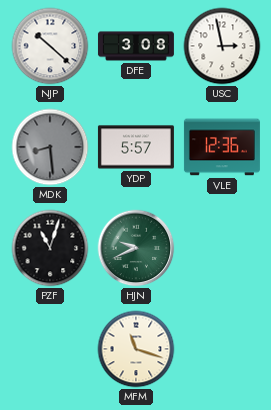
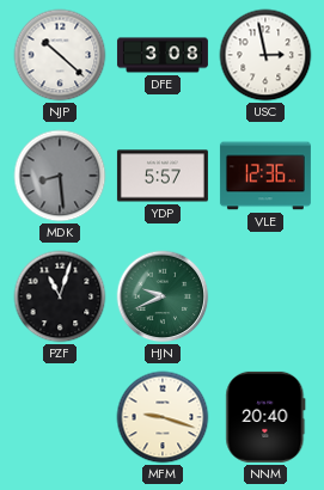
MFM: 11:18 -> 9:18 (163, 417)
NNM: none -> 20:40 (265, 417)
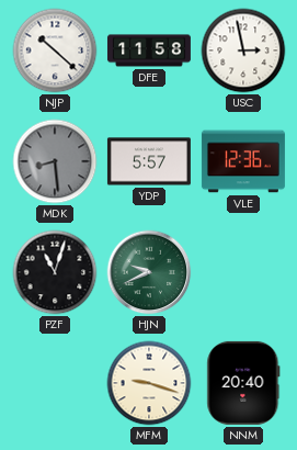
DFE: 3:08 -> 11:58 (149, 50)
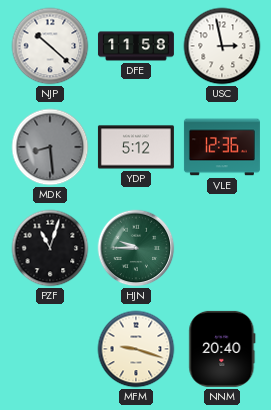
YDP: 5:57 -> 5:12 (136, 147)
HJN: 9:41 -> 9:45 (136, 248)
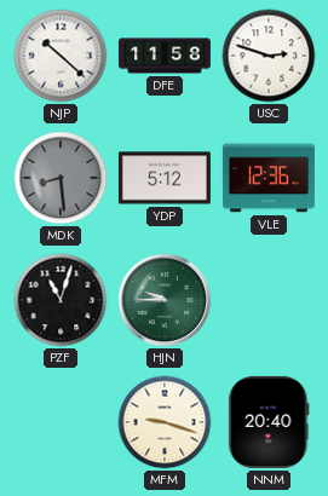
USC: 2:58 -> 2:48 (269, 56)
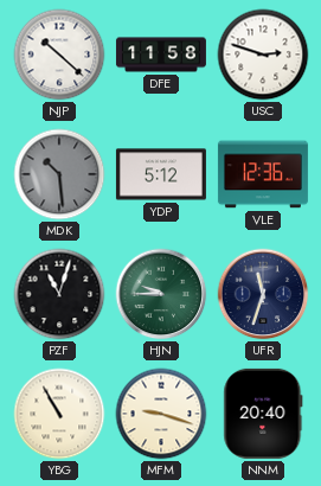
MDK: 8:29 -> 10:29 (59, 174)
UFR: none -> 11:33 (263, 294)
YBG: none -> 10:55 (59, 414)
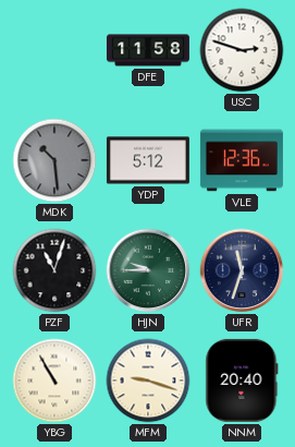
NJP: 10:22 -> none (59, 55)
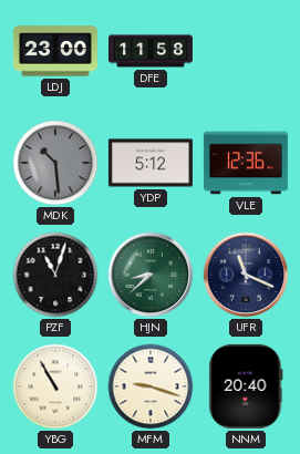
LDJ: none -> 23:00 (55, 51)
USC: 2:48 -> none (242, 50)
HJN: 9:45 -> 8:38 (151, 275)
UFR: 11:33 -> 11:19 (246, 275)
